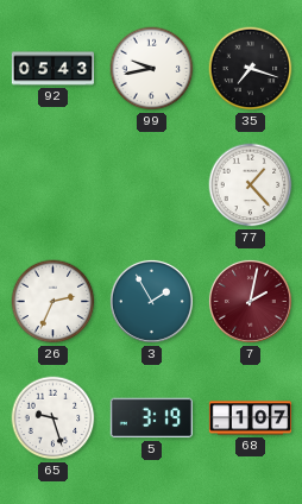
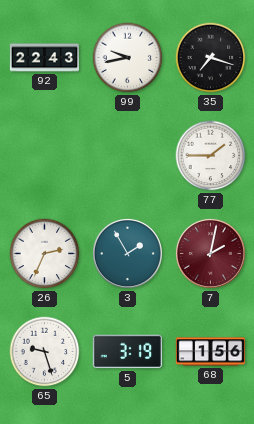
92: 05:43 -> 22:43 (44, 58)
77: 1:23 -> 1:45 (211, 156)
68: 1:07 -> 1:56 (210, 352)
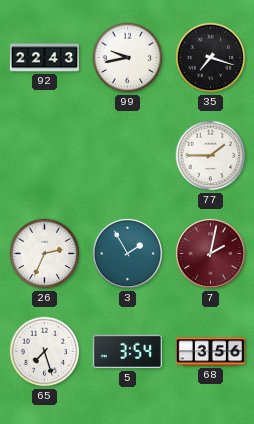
65: 9:27 -> 7:27 (45, 352)
5: 3:19 -> 3:54 (127, 352)
68: 1:56 -> 3:56 (210, 352)
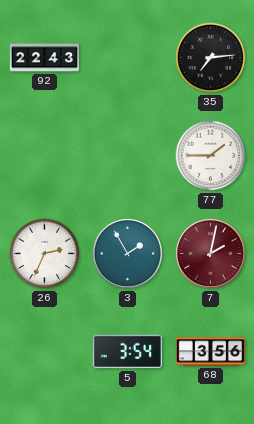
99: 9:43 -> none (128, 58)
35: 7:18 -> 7:14 (211, 58)
65: 7:27 -> none (45, 352)
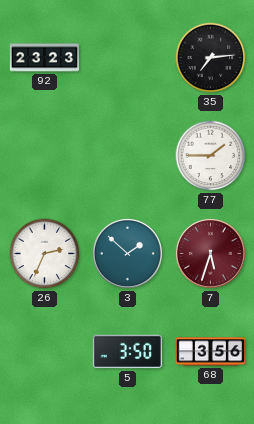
92: 22:43 -> 23:23 (44, 58)
3: 1:55 -> 1:52 (127, 253)
7: 2:02 -> 5:33 (210, 253)
5: 3:54 -> 3:50 (127, 352)
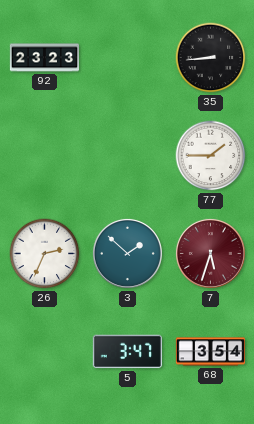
35: 7:14 -> 8:44 (211, 58)
5: 3:50 -> 3:47 (127, 352)
68: 3:56 -> 3:54 (210, 352)
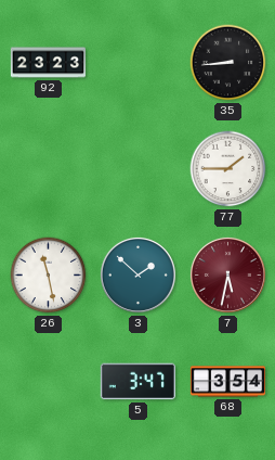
26: 2:34 -> 11:28 (49, 276)
7: 5:33 -> 5:32 (227, 274)
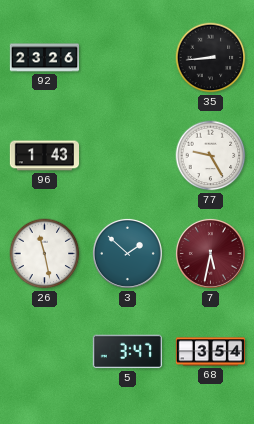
92: 23:23 -> 23:26 (44, 58)
96: none -> 1:43 (44, 156)
77: 1:45 -> 9:25 (211, 156)
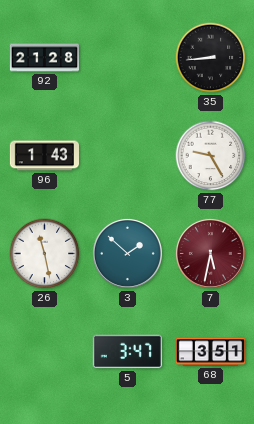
92: 23:26 -> 21:28 (44, 58)
68: 3:54 -> 3:51 (210, 352)
